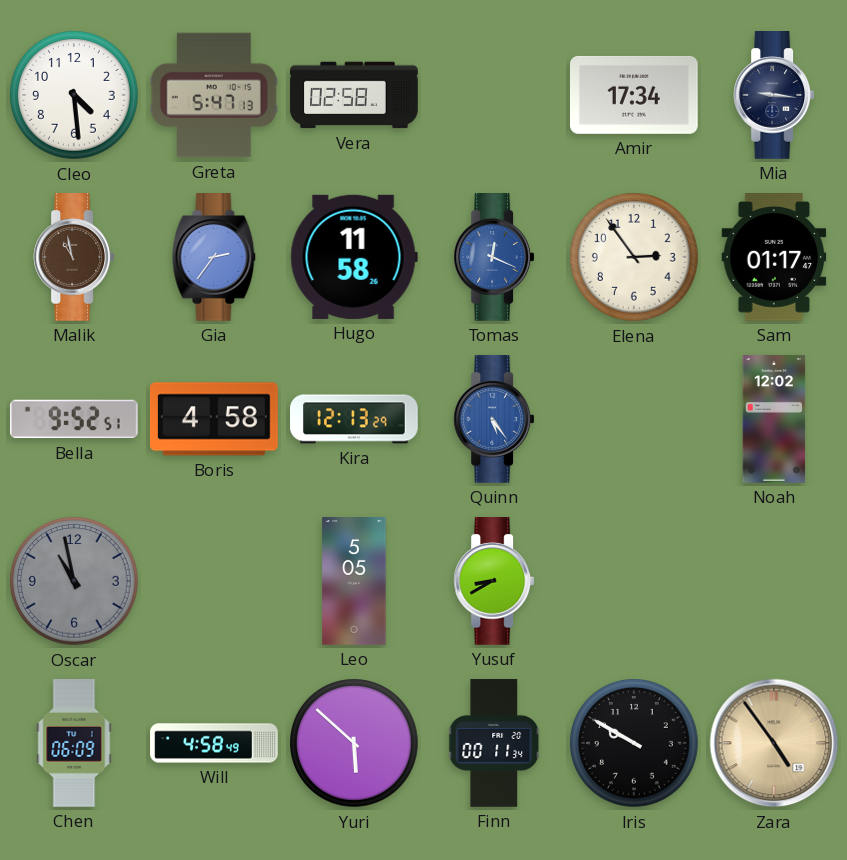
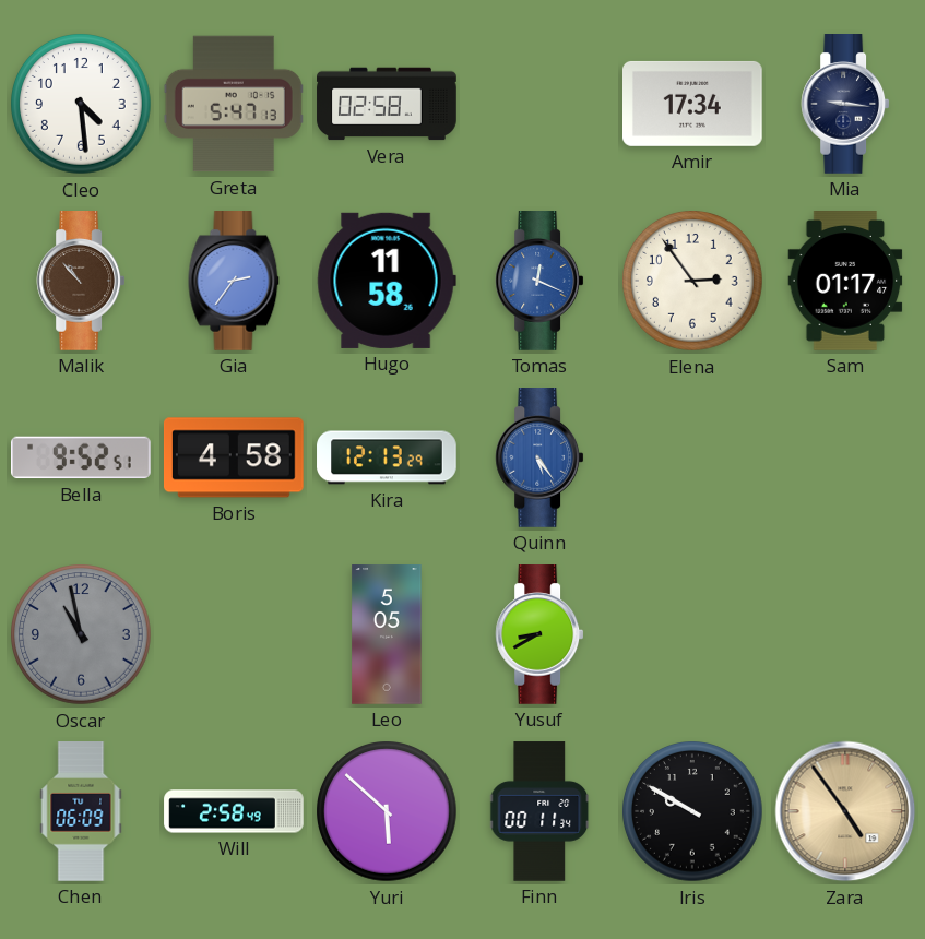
Malik: 10:58 -> 10:53 (81, 282)
Noah: 12:02 -> none (774, 419)
Will: 4:58 -> 2:58 (234, 811)
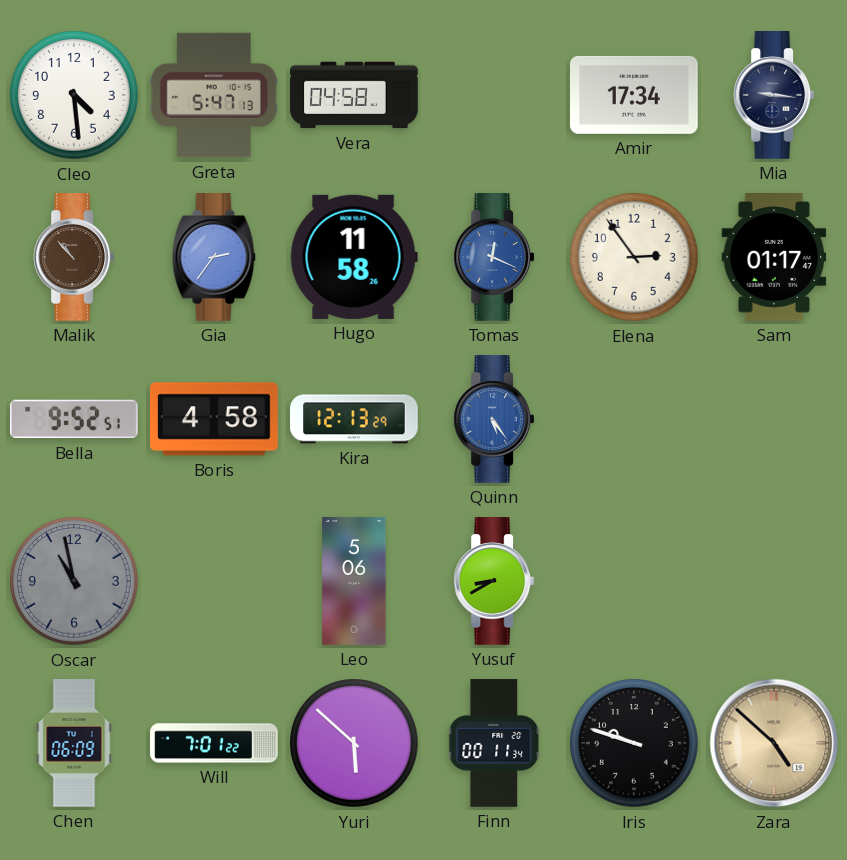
Vera: 02:58 -> 04:58 (354, 95)
Leo: 5:05 -> 5:06 (354, 581)
Will: 2:58 -> 7:01 (214, 743)
Iris: 9:50 -> 9:48 (634, 743)
Zara: 4:54 -> 4:52 (774, 743)
